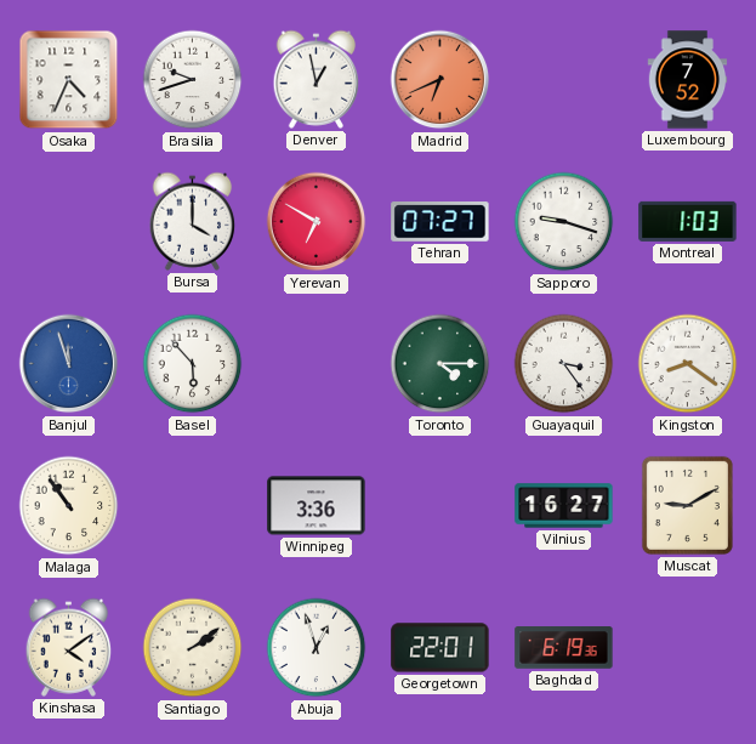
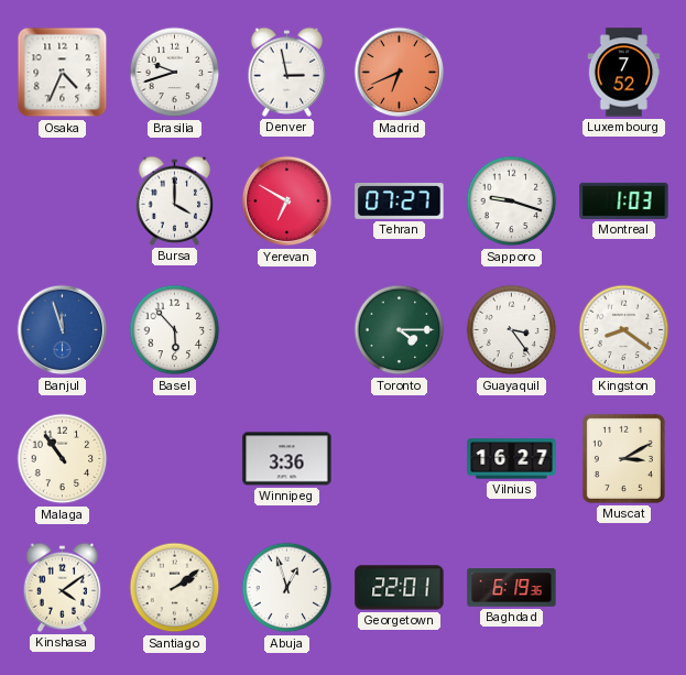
Denver: 12:58 -> 2:58 (287, 72)
Muscat: 9:10 -> 3:10 (623, 458)
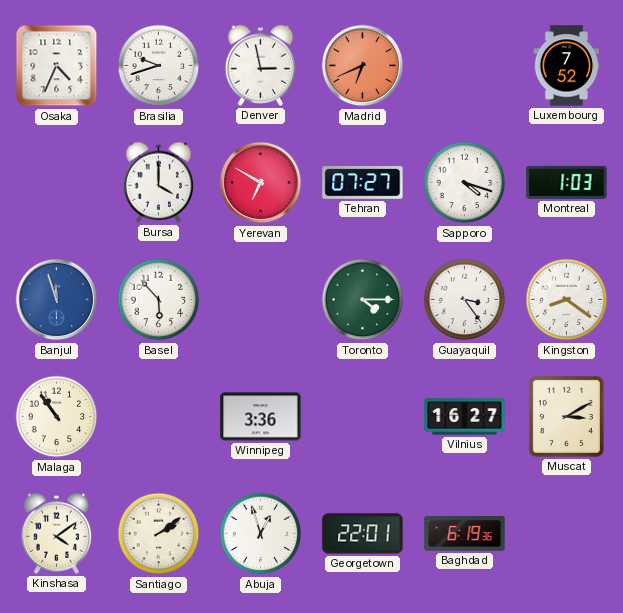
Sapporo: 9:18 -> 4:18 (465, 183)
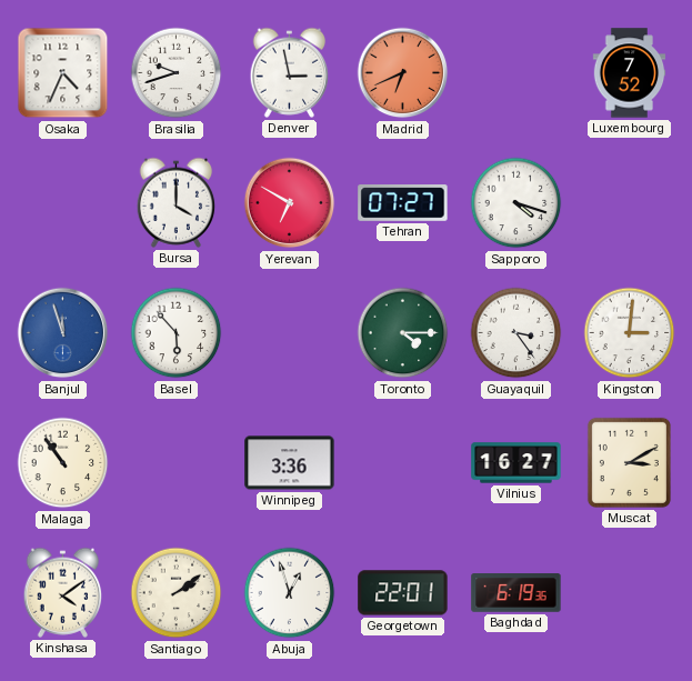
Montreal: 1:03 -> none (567, 182)
Kingston: 8:21 -> 3:01 (630, 333)
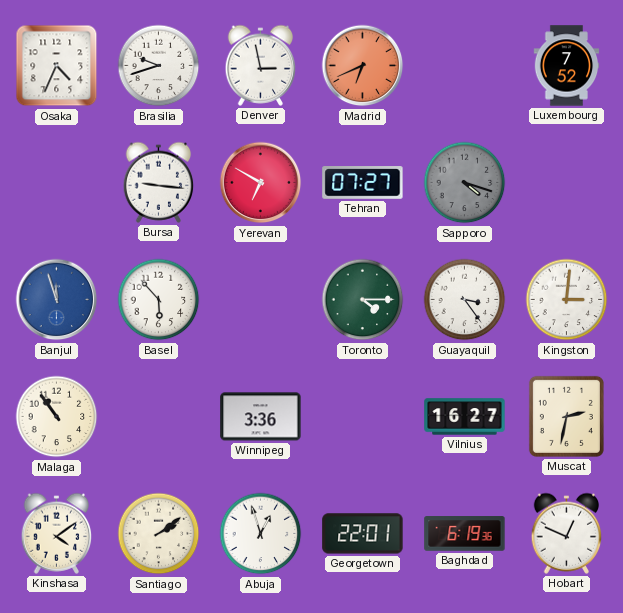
Bursa: 4:00 -> 9:16 (159, 182)
Sapporo dial: white -> grey (465, 183)
Muscat: 3:10 -> 2:32 (566, 416)
Hobart: none -> 12:49 (567, 533)
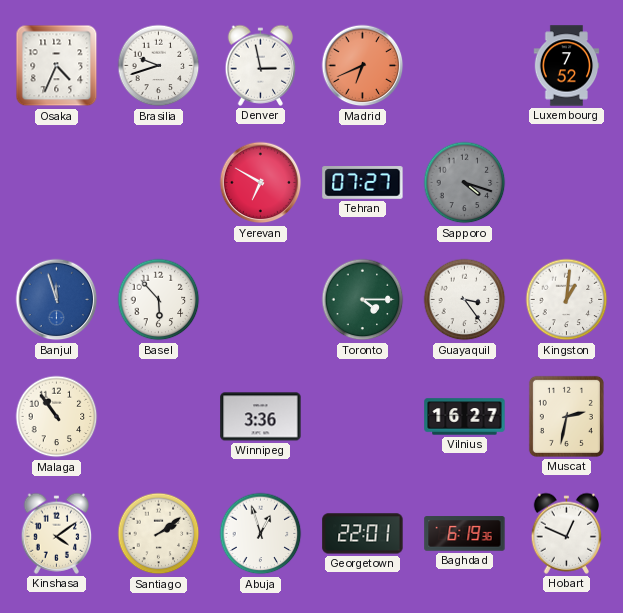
Bursa: 9:16 -> none (159, 182)
Kingston: 3:01 -> 1:01 (567, 300)
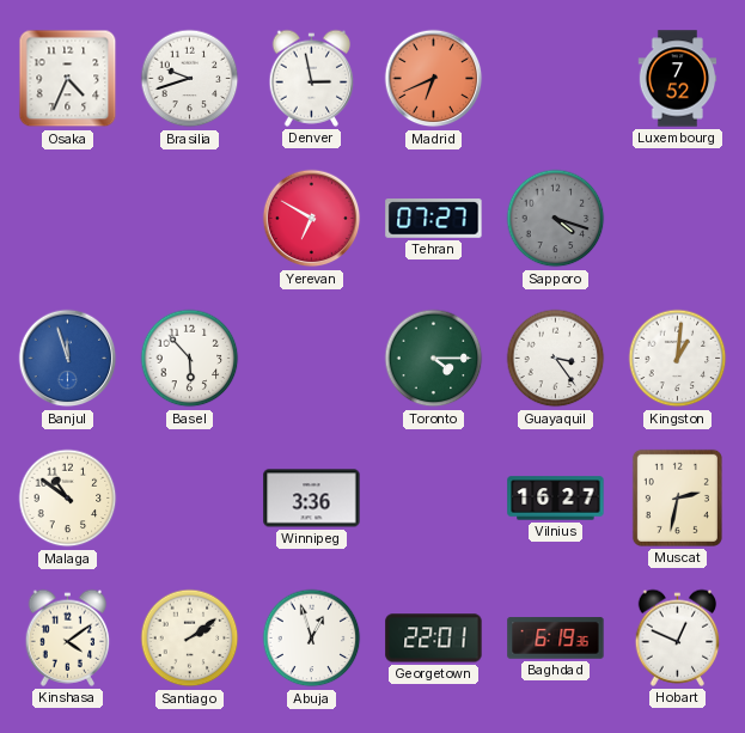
Malaga: 10:54 -> 10:51 (68, 499)
